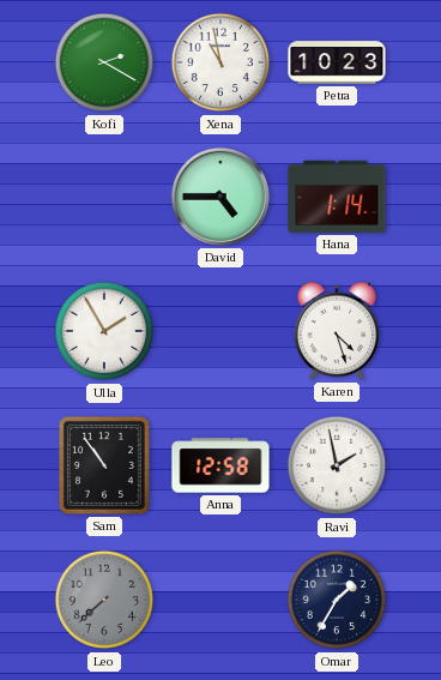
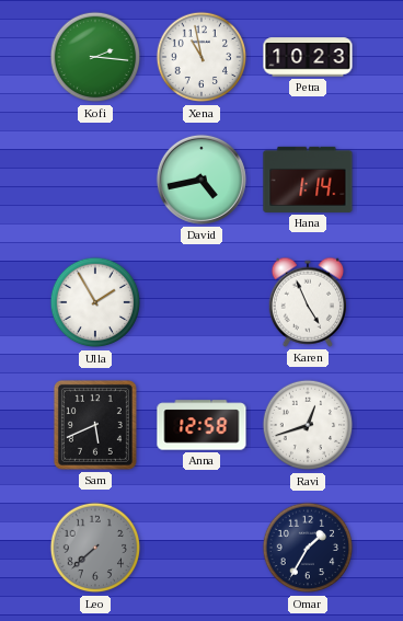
Kofi: 2:20 -> 2:16 (95, 57)
David: 4:45 -> 4:43 (201, 180)
Karen: 4:27 -> 4:56 (307, 302)
Sam: 10:54 -> 5:41 (95, 425)
Ravi: 1:58 -> 12:42 (308, 425)
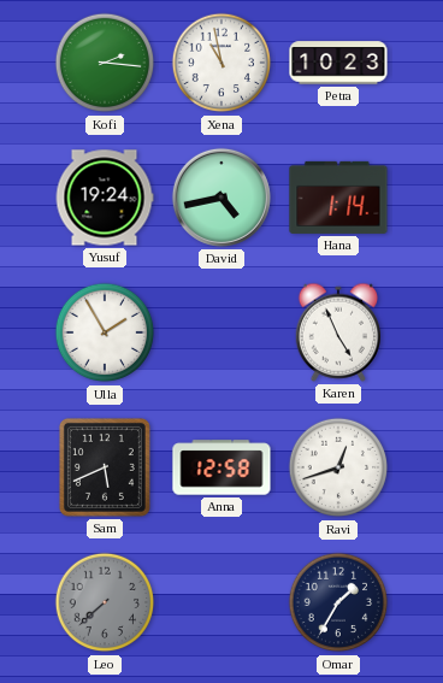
Yusuf: none -> 19:24 (105, 198)
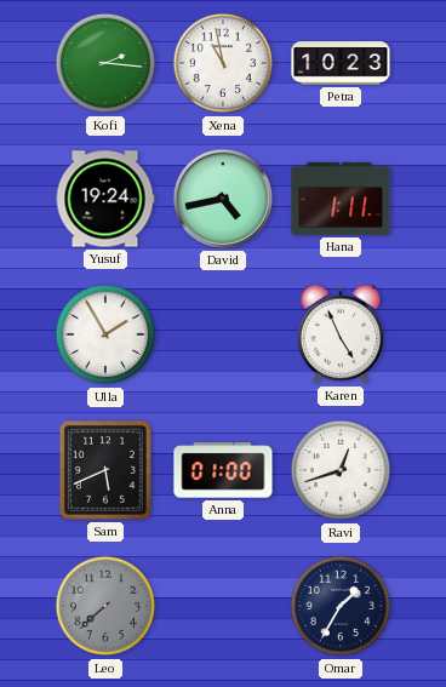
Hana: 1:14 -> 1:11 (341, 199)
Anna: 12:58 -> 01:00 (223, 470)
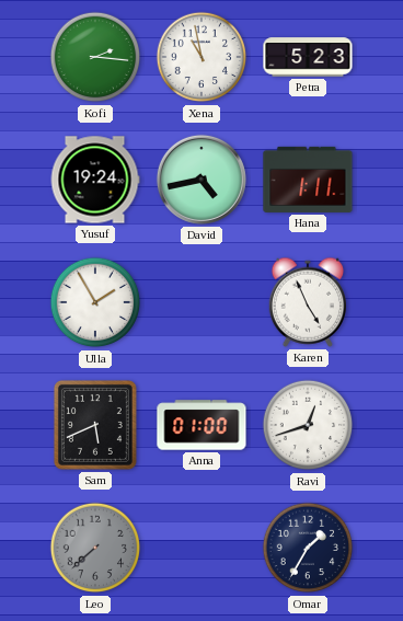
Petra: 10:23 -> 5:23 (308, 57)
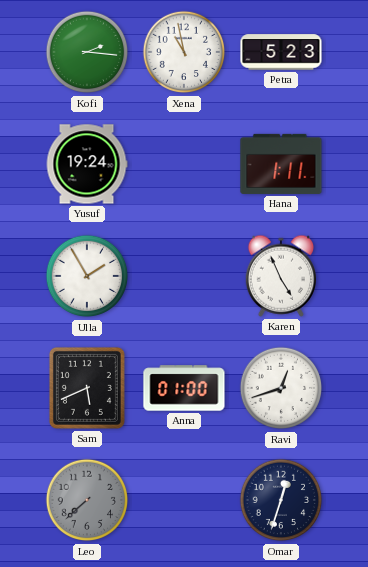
David: 4:43 -> none (201, 180)
Omar: 1:35 -> 12:33 (281, 500)
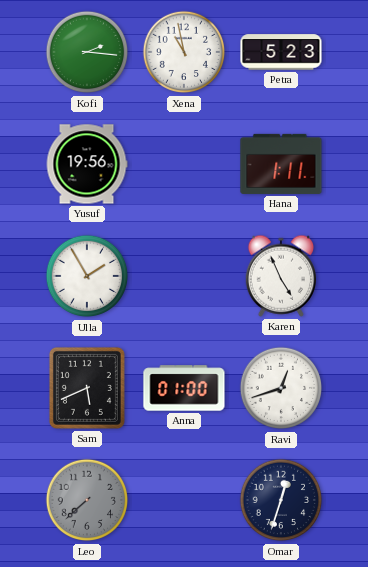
Yusuf: 19:24 -> 19:56 (87, 164)
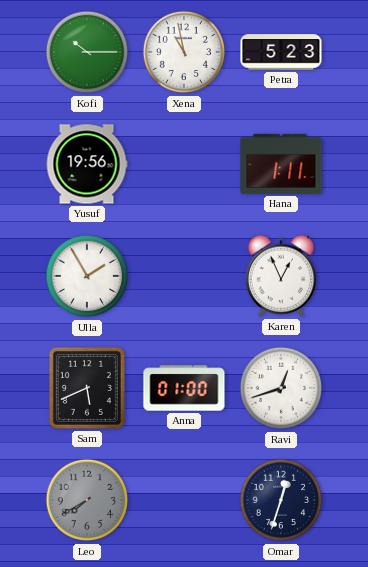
Kofi: 2:16 -> 10:15 (87, 52)
Karen: 4:56 -> 12:56 (280, 276)
Leo: 7:38 -> 7:40 (87, 500)
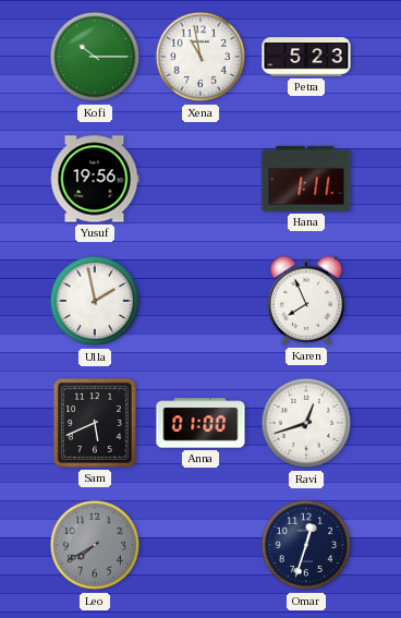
Ulla: 1:55 -> 1:58 (95, 301)
Karen: 12:56 -> 7:56 (305, 301)
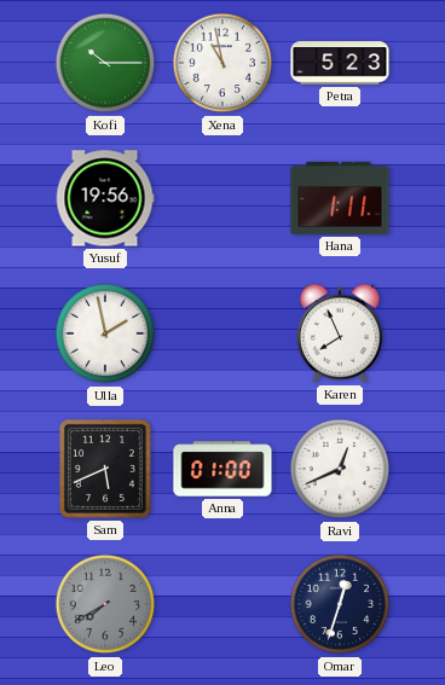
Ravi: 12:42 -> 12:41 (340, 469)
